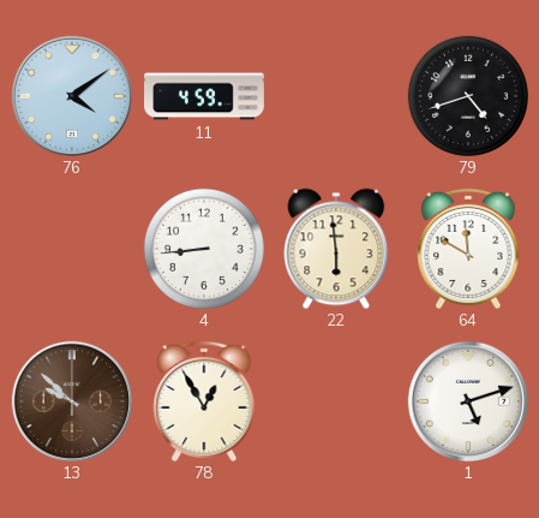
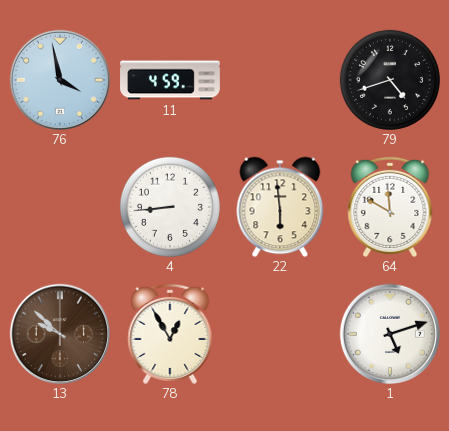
76: 4:09 -> 3:58 (60, 80)
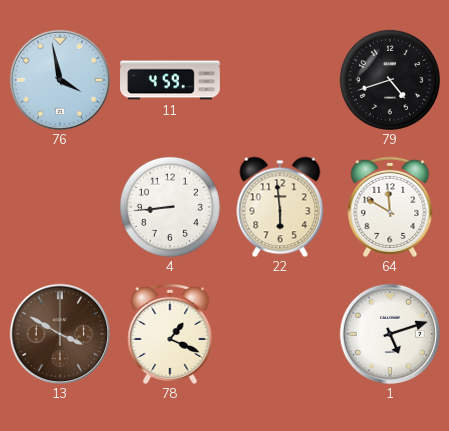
13: 9:52 -> 3:50 (60, 334)
78: 12:55 -> 1:19 (170, 334)
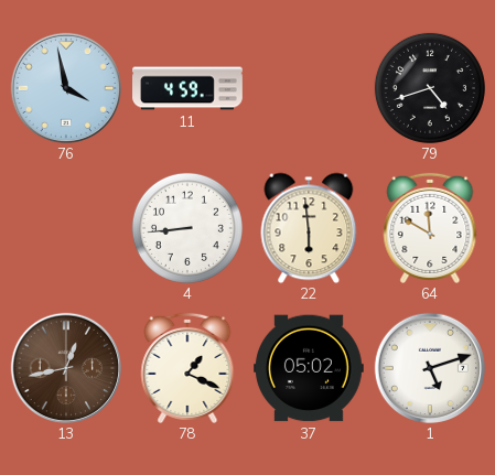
13: 3:50 -> 12:43 (66, 368)
37: none -> 05:02 (310, 368)
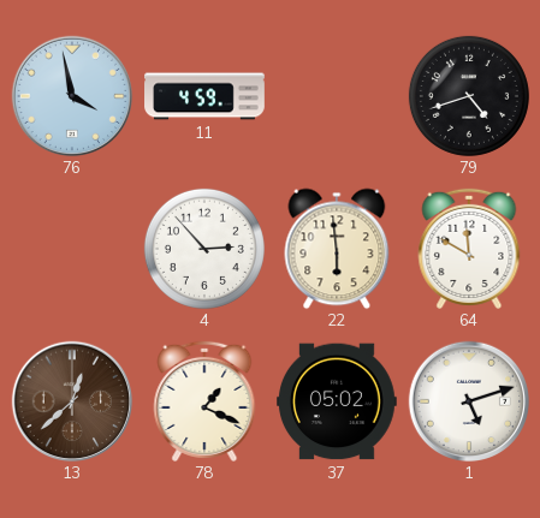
4: 8:44 -> 2:53 (204, 249)
13: 12:43 -> 12:38 (72, 401)
